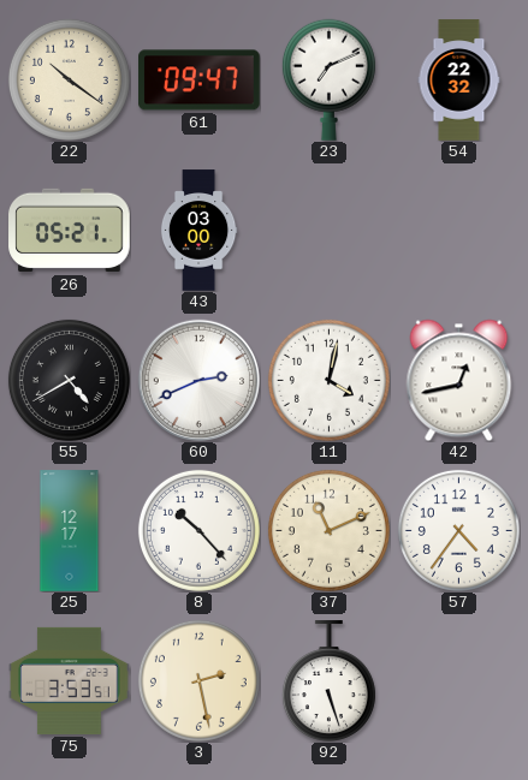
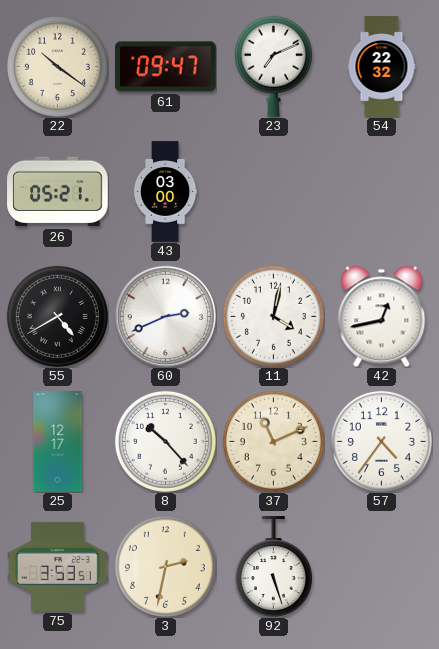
3: 2:28 -> 2:32 (165, 566)
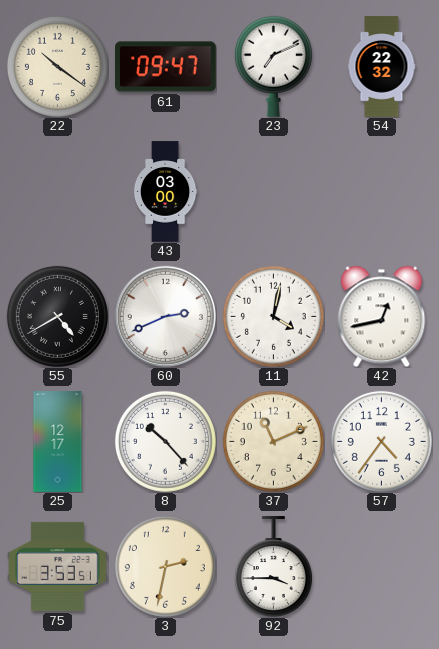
26: 05:21 -> none (58, 192)
92: 5:27 -> 3:45 (273, 566)
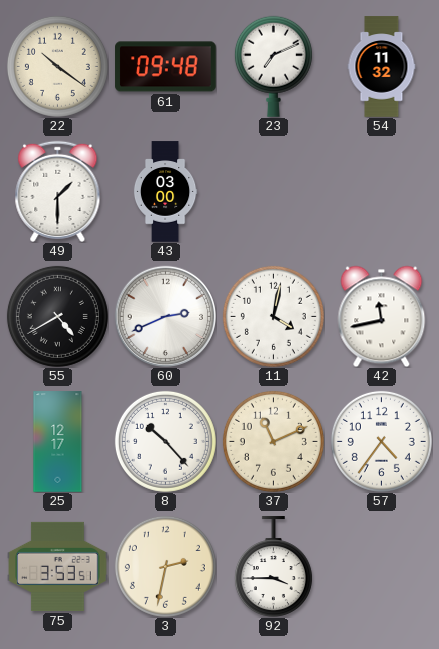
61: 09:47 -> 09:48 (166, 67)
54: 22:32 -> 11:32 (382, 67)
49: none -> 1:30 (58, 191)
42: 12:43 -> 11:43 (382, 316)
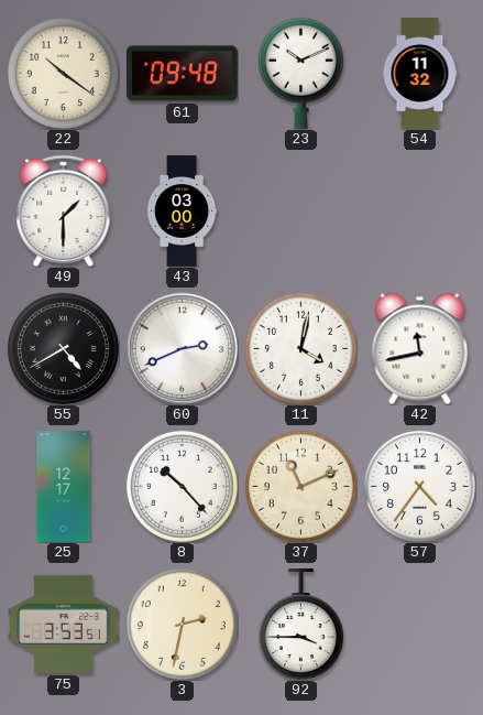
23: 7:11 -> 10:11 (300, 73)
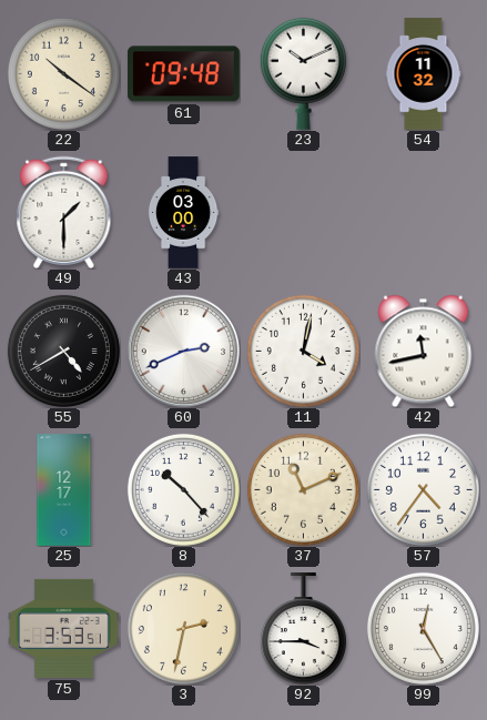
99: none -> 12:25 (423, 628)
